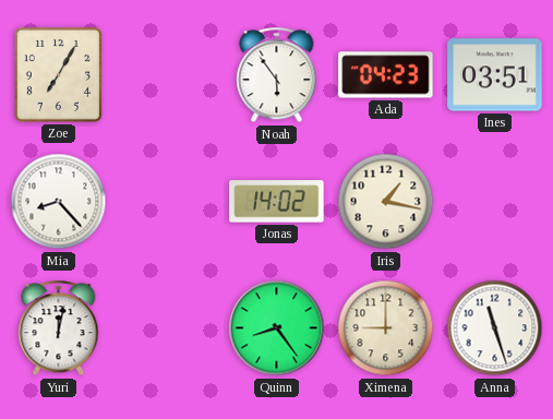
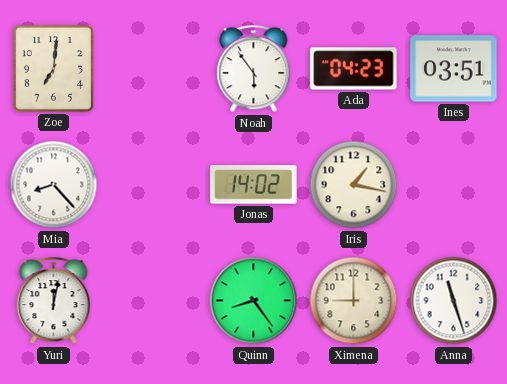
Zoe: 7:05 -> 7:01 (53, 68)
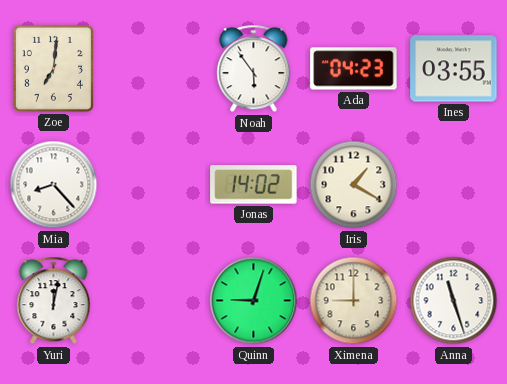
Ines: 03:51 -> 03:55 (454, 69)
Iris: 1:17 -> 1:20 (354, 185)
Quinn: 8:24 -> 9:03 (254, 301)
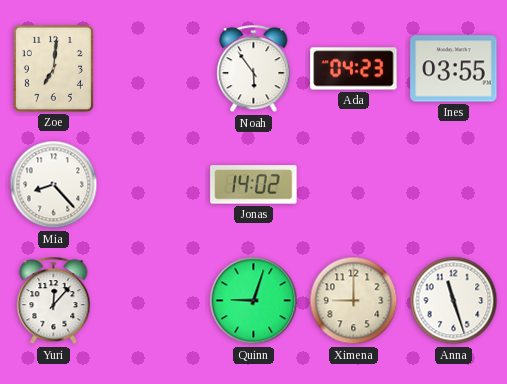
Iris: 1:20 -> none (354, 185)
Yuri: 12:02 -> 12:07 (54, 301)
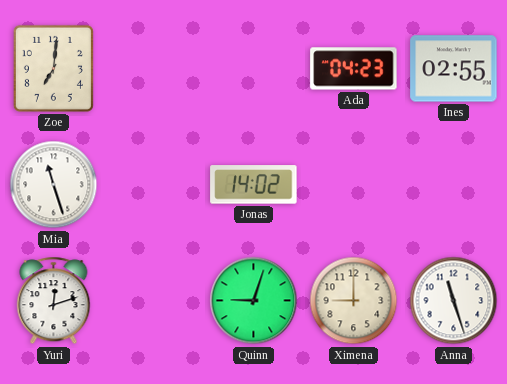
Noah: 5:54 -> none (254, 69)
Ines: 03:55 -> 02:55 (454, 69)
Mia: 8:23 -> 11:27 (54, 185)
Yuri: 12:07 -> 12:12 (54, 301)
